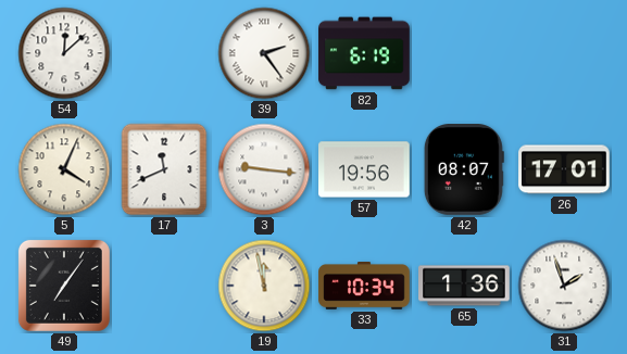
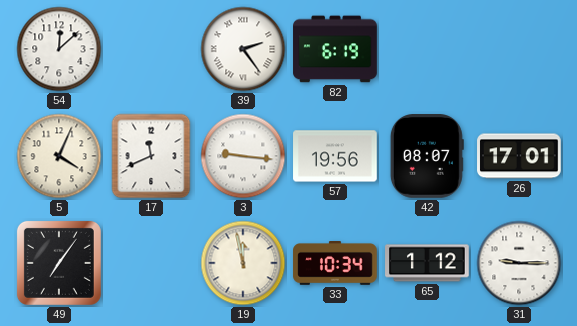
65: 1:36 -> 1:12 (427, 263)
31: 1:57 -> 9:15 (519, 263)
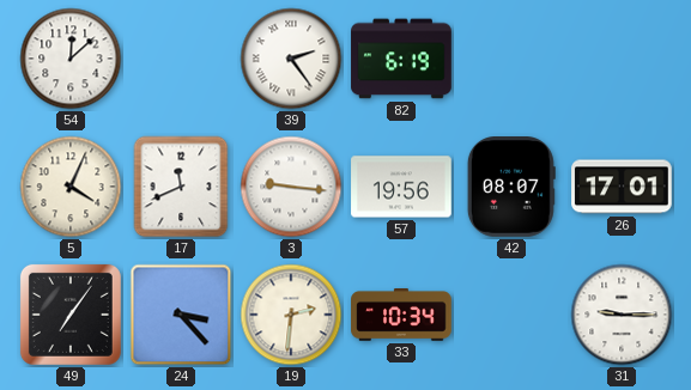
24: none -> 3:23 (181, 315)
19: 11:58 -> 2:31 (291, 315)
65: 1:12 -> none (427, 263)
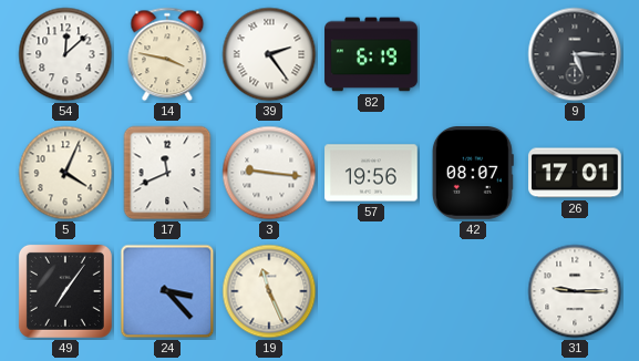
14: none -> 3:47 (167, 54)
9: none -> 5:15 (575, 54)
19: 2:31 -> 11:26 (269, 291)
33: 10:34 -> none (401, 316)
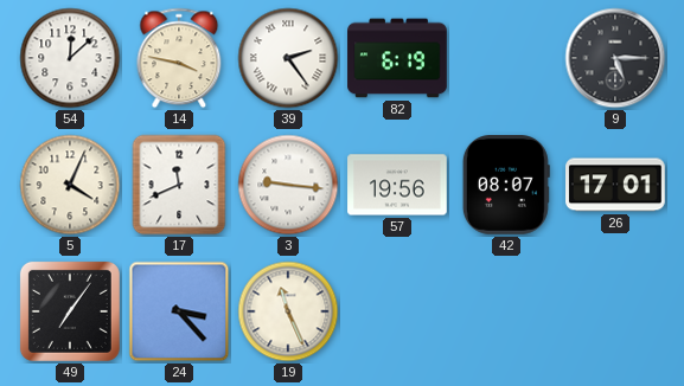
31: 9:15 -> none (575, 291)
